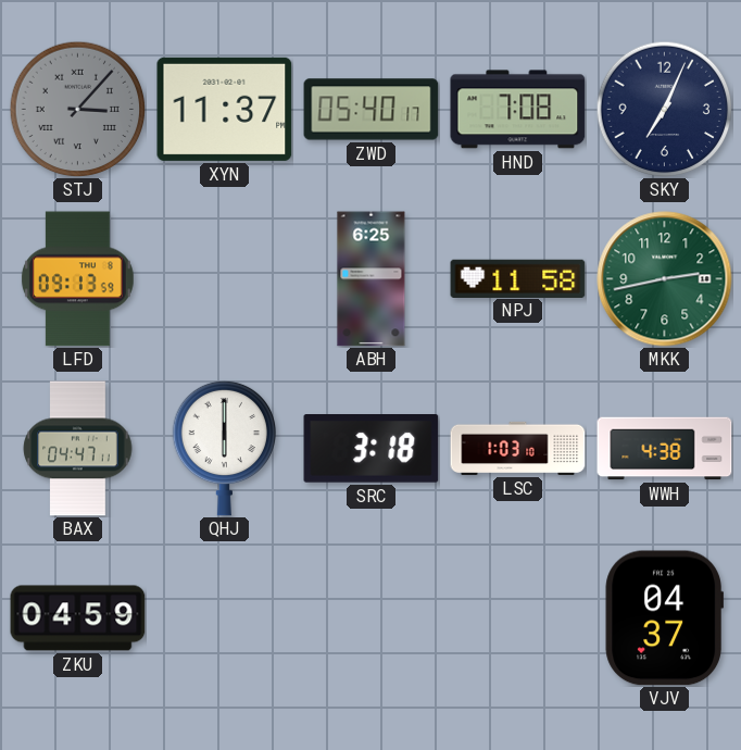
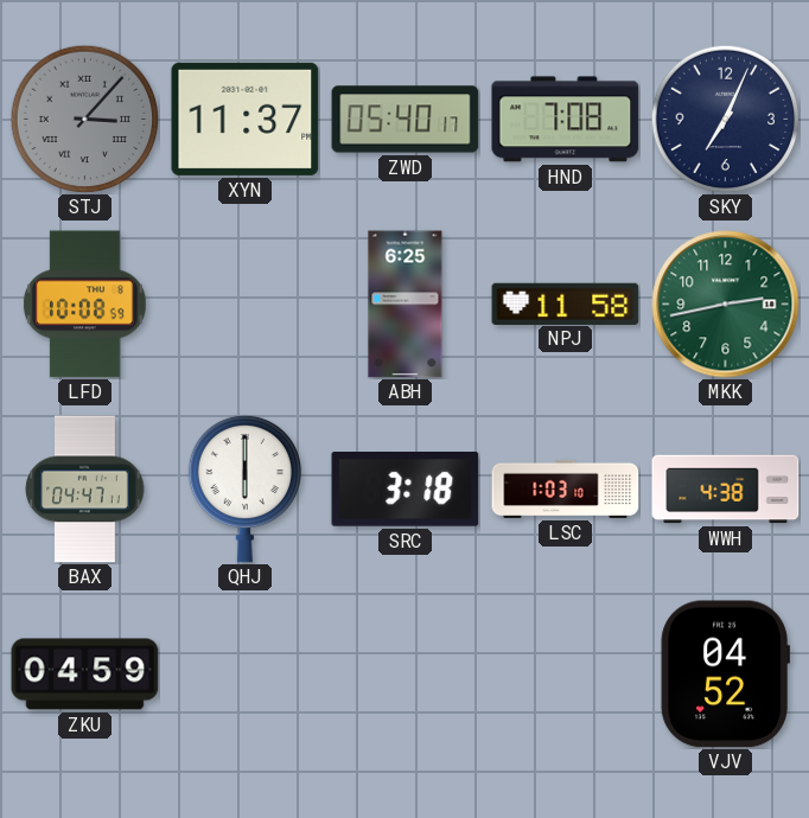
LFD: 09:13 -> 10:08 (84, 305)
VJV: 04:37 -> 04:52 (725, 675)
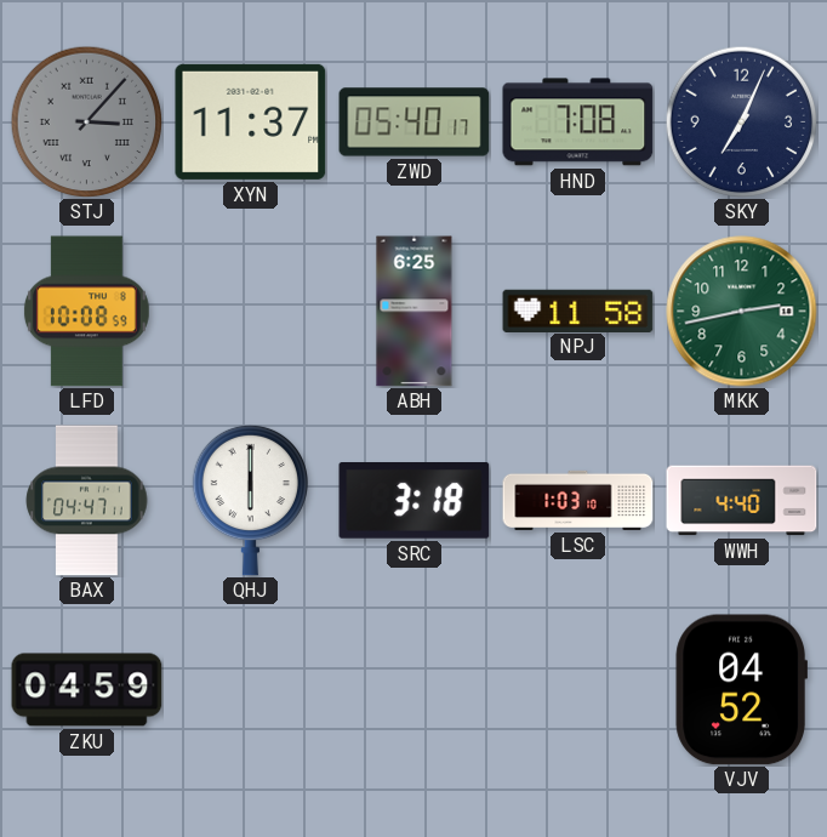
WWH: 4:38 -> 4:40 (742, 501)
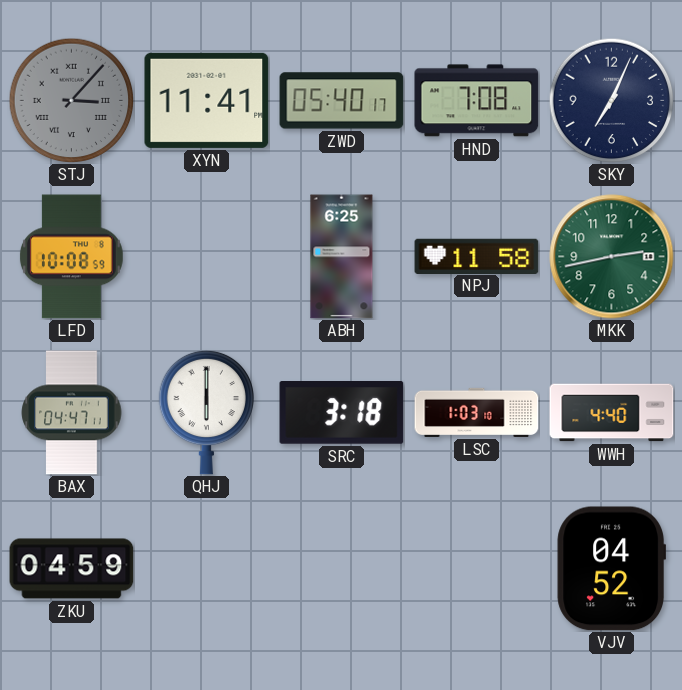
XYN: 11:37 -> 11:41 (207, 100)
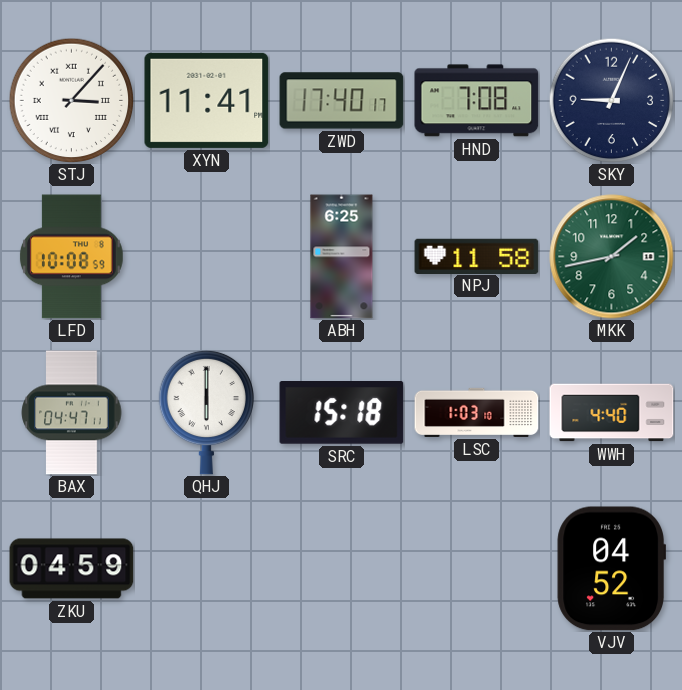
STJ dial: grey -> white (71, 100)
ZWD: 05:40 -> 17:40 (342, 101)
SKY: 7:04 -> 9:04 (611, 100)
MKK: 2:43 -> 1:43 (612, 257)
SRC: 3:18 -> 15:18 (342, 413)
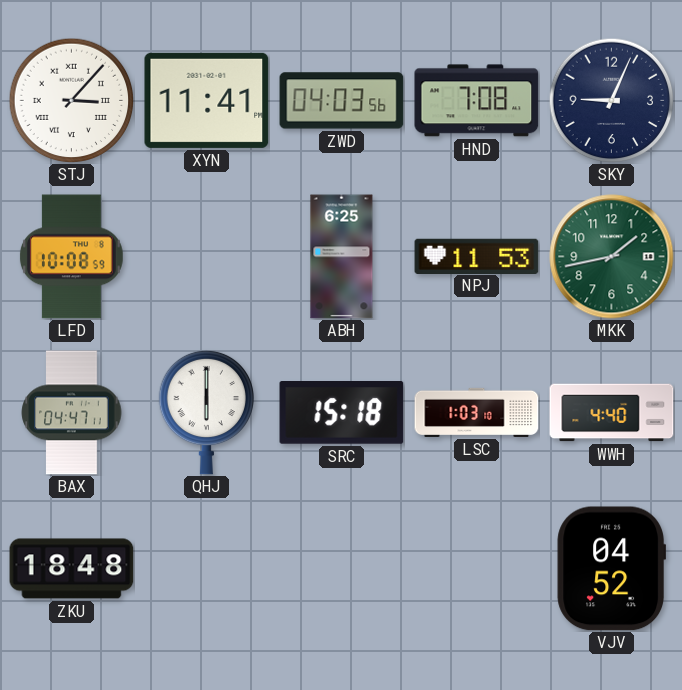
ZWD: 17:40 -> 04:03 (342, 101)
NPJ: 11:58 -> 11:53 (477, 256)
ZKU: 04:59 -> 18:48 (72, 569)
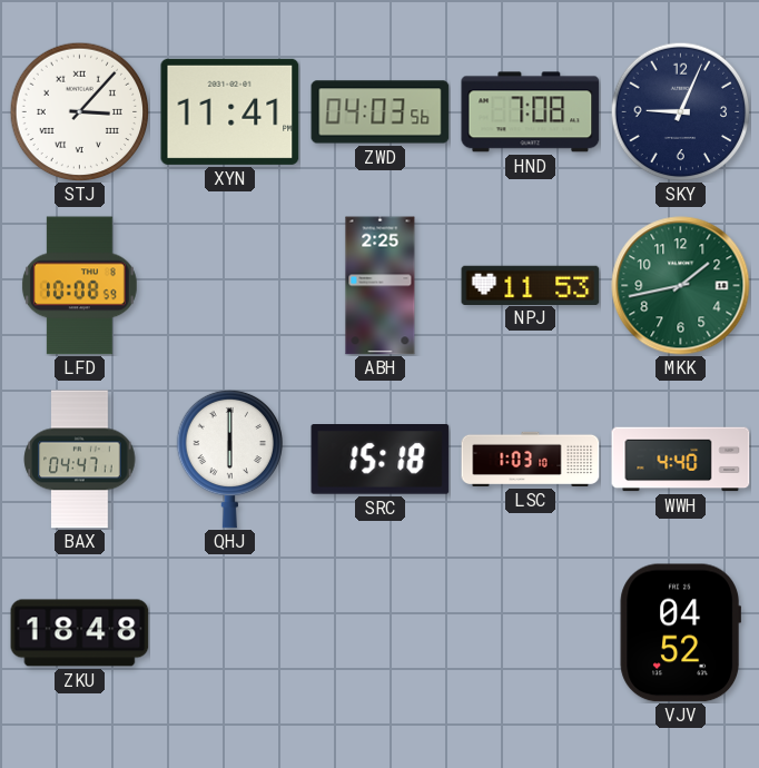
ABH: 6:25 -> 2:25 (381, 286)
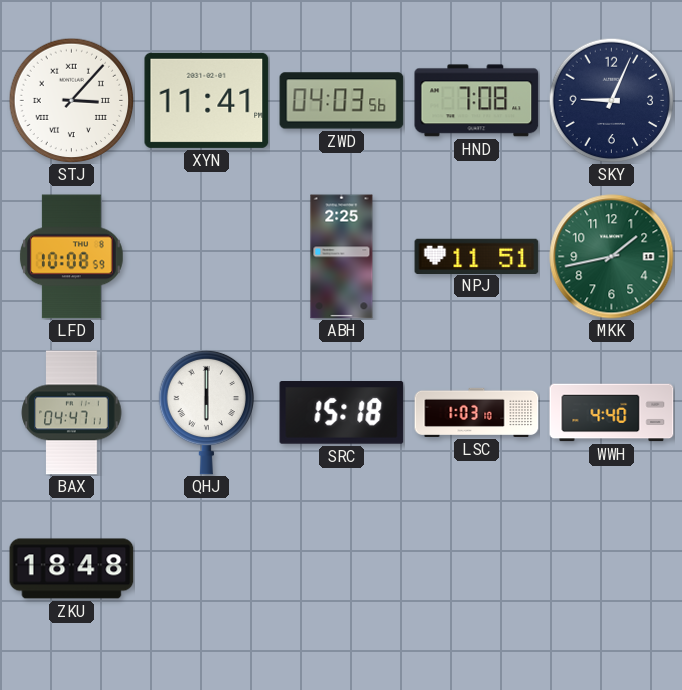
NPJ: 11:53 -> 11:51 (477, 256)
VJV: 04:52 -> none (680, 633)
